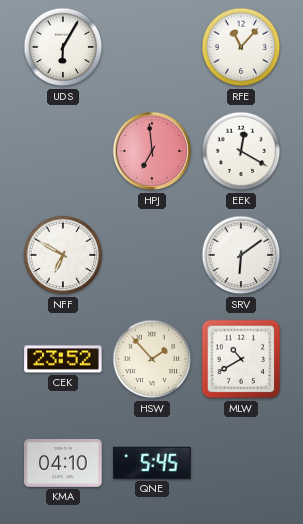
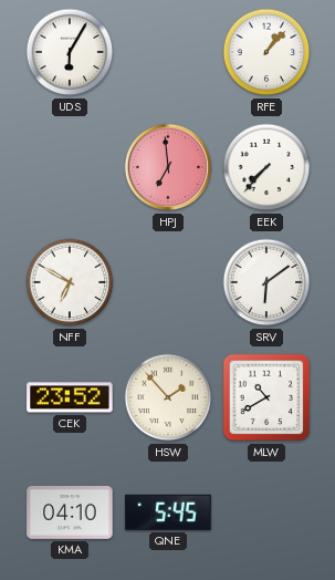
RFE: 11:07 -> 1:07 (266, 52)
EEK: 12:20 -> 7:37 (266, 167)
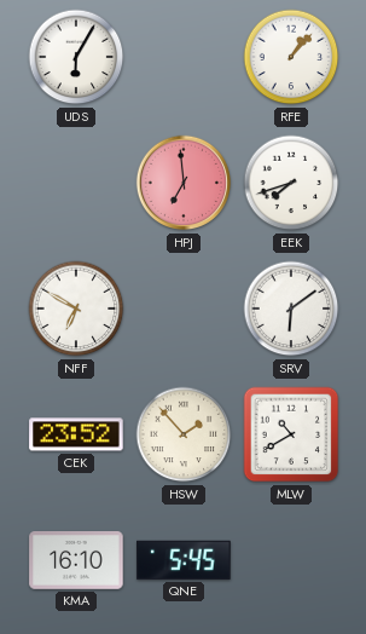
EEK: 7:37 -> 7:42 (291, 183)
KMA: 04:10 -> 16:10 (76, 561)
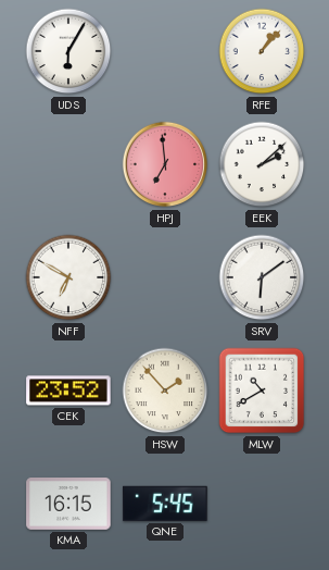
EEK: 7:42 -> 2:08 (262, 164)
KMA: 16:10 -> 16:15 (68, 505)
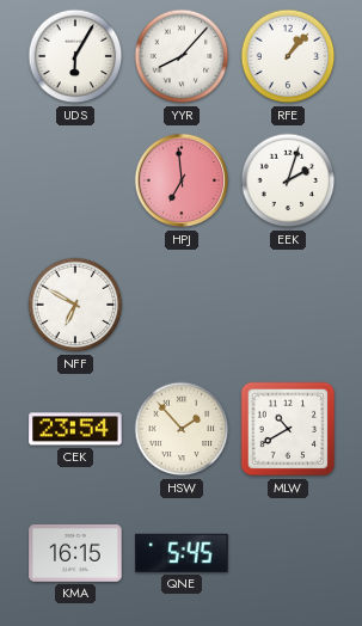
YYR: none -> 8:07 (182, 56)
EEK: 2:08 -> 2:03 (288, 180)
SRV: 6:09 -> none (262, 277)
CEK: 23:52 -> 23:54 (75, 429)
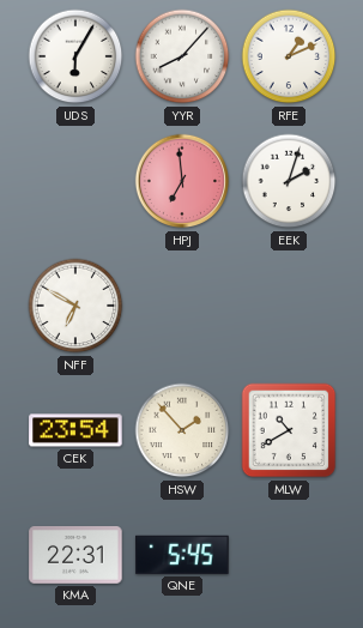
RFE: 1:07 -> 1:11 (289, 56)
KMA: 16:15 -> 22:31 (75, 556)
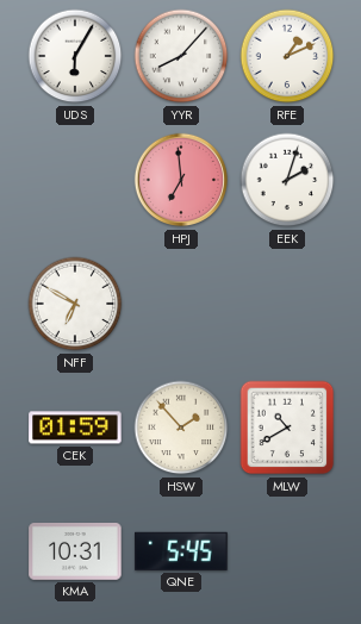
CEK: 23:54 -> 01:59 (75, 428)
KMA: 22:31 -> 10:31 (75, 553)
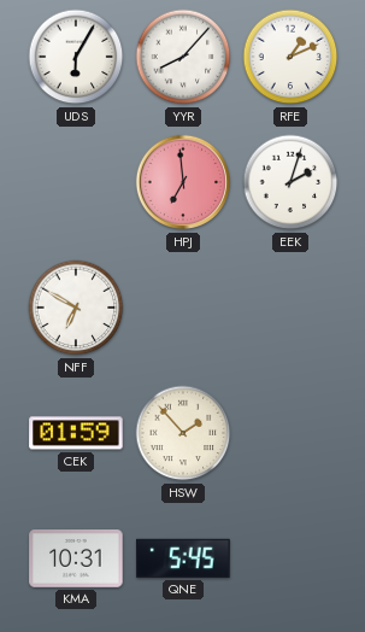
MLW: 10:40 -> none (287, 428)
